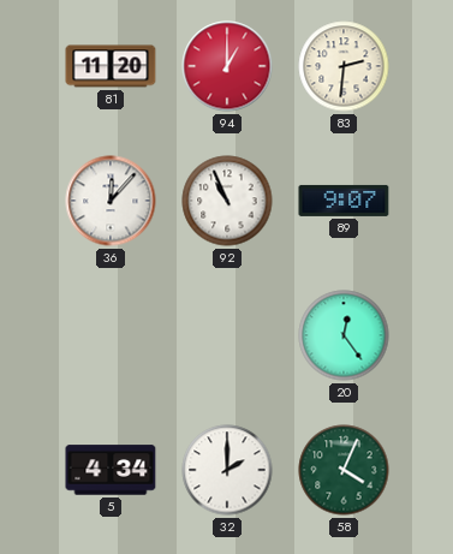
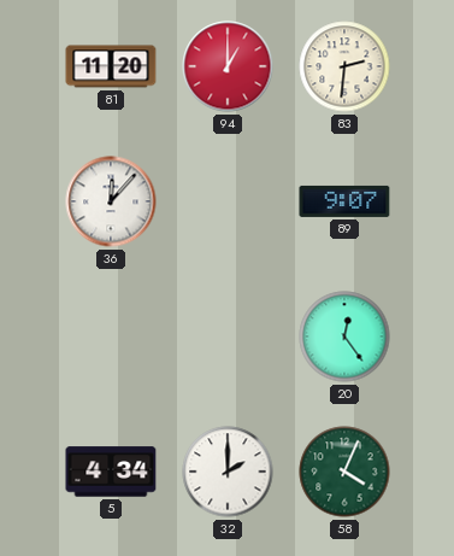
92: 10:56 -> none (227, 201)
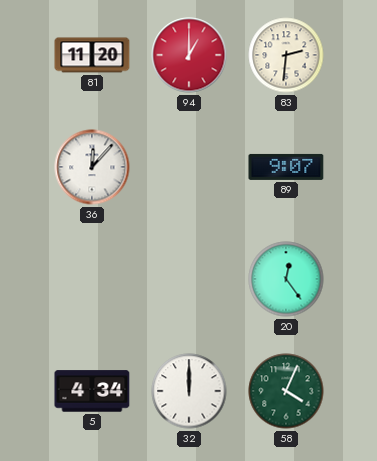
32: 2:00 -> 12:00 (189, 391)
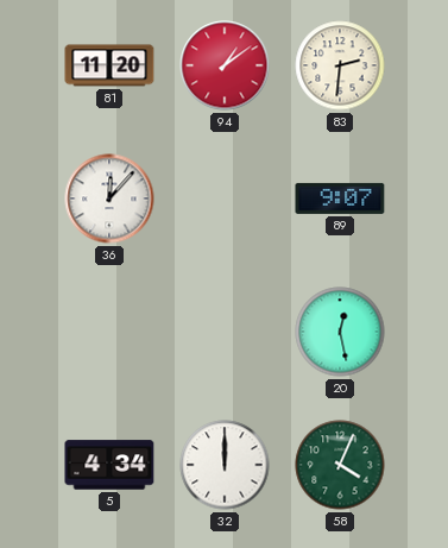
94: 1:00 -> 1:09 (225, 65)
20: 12:24 -> 12:28 (340, 332)
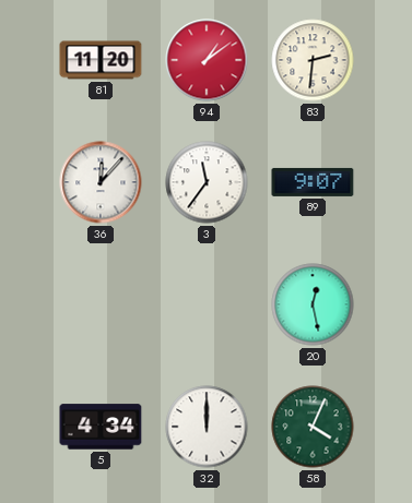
3: none -> 11:36 (207, 182)
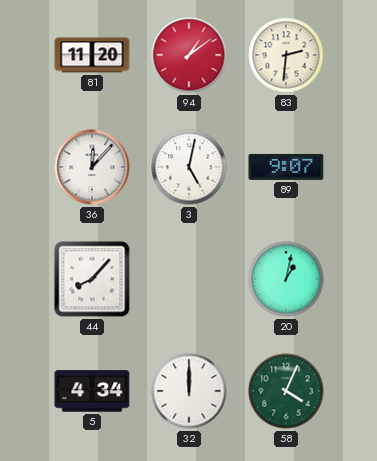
3: 11:36 -> 5:02 (189, 167)
44: none -> 8:07 (92, 279)
20: 12:28 -> 1:02 (286, 279)
